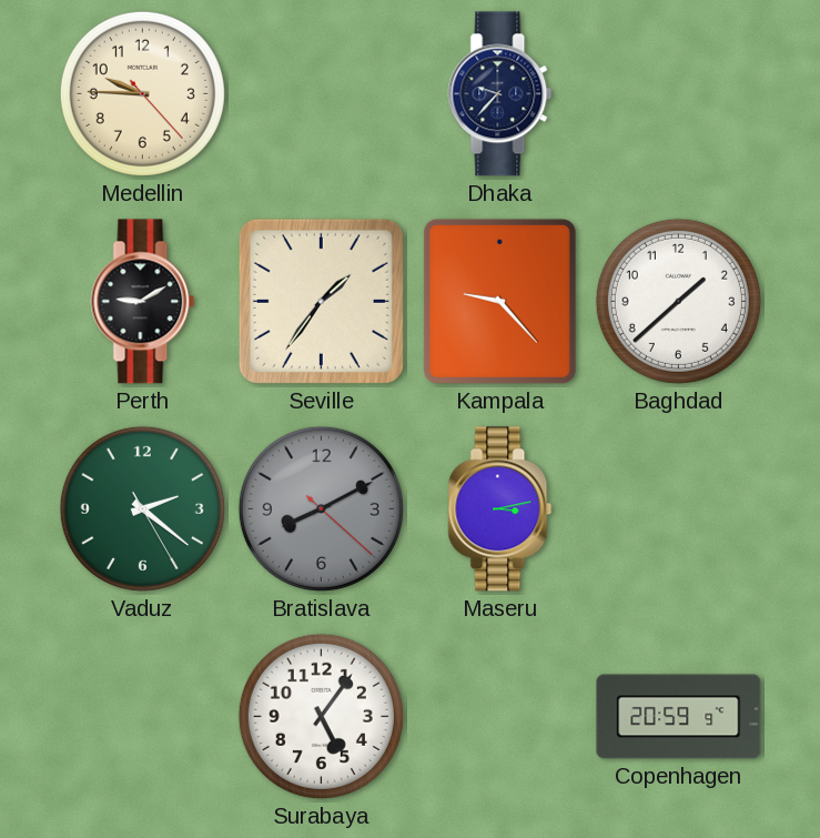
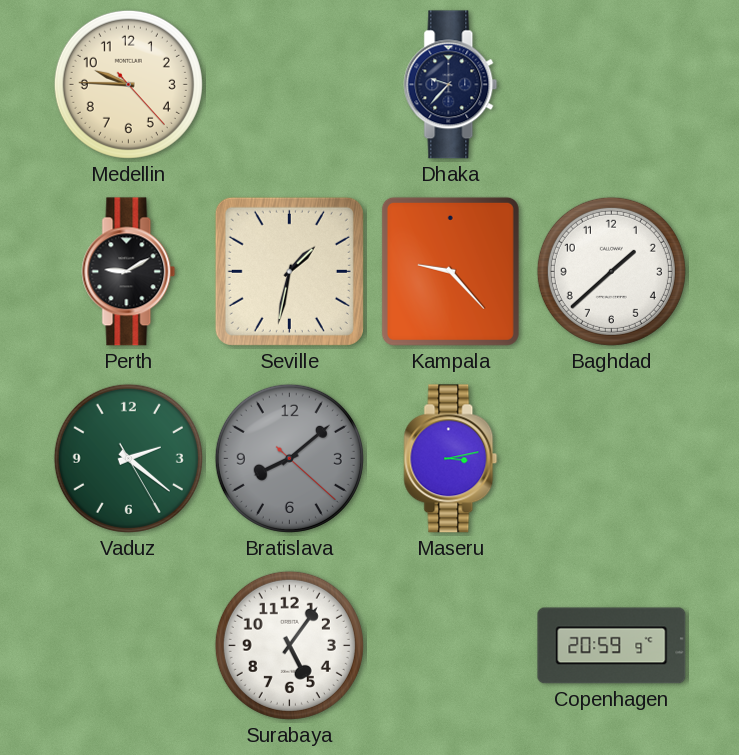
Seville: 1:36 -> 1:32 (289, 271)
Bratislava: 8:10 -> 8:08 (289, 458)
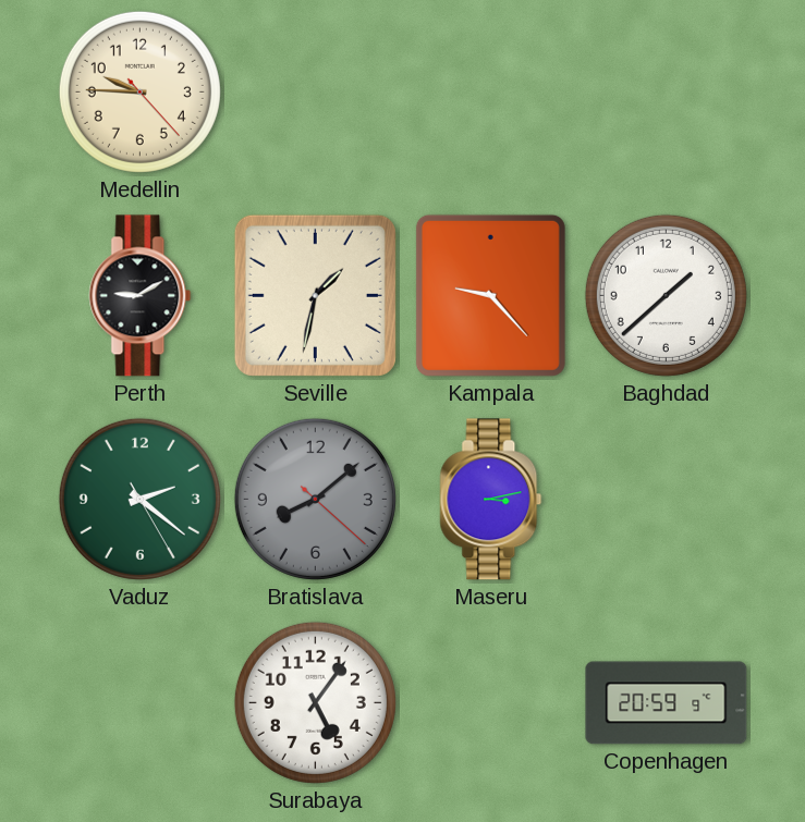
Dhaka: 9:37 -> none (451, 85)
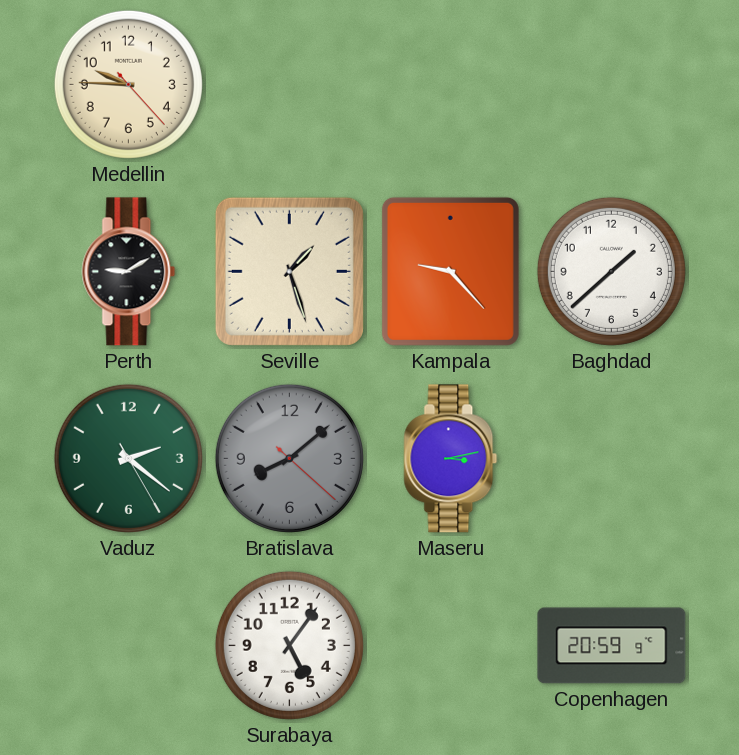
Seville: 1:32 -> 1:27 (289, 271)
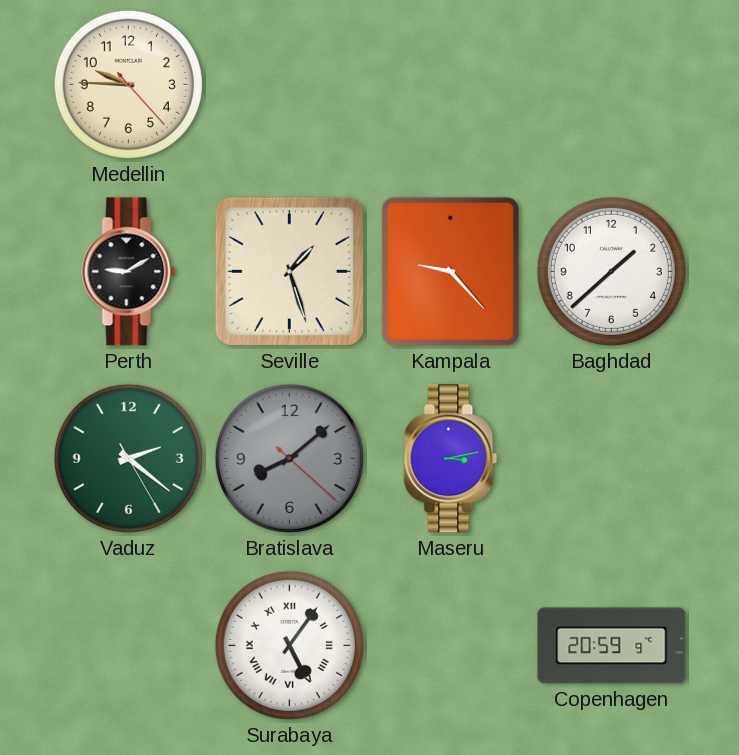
Surabaya numerals: Arabic -> Roman (289, 645)
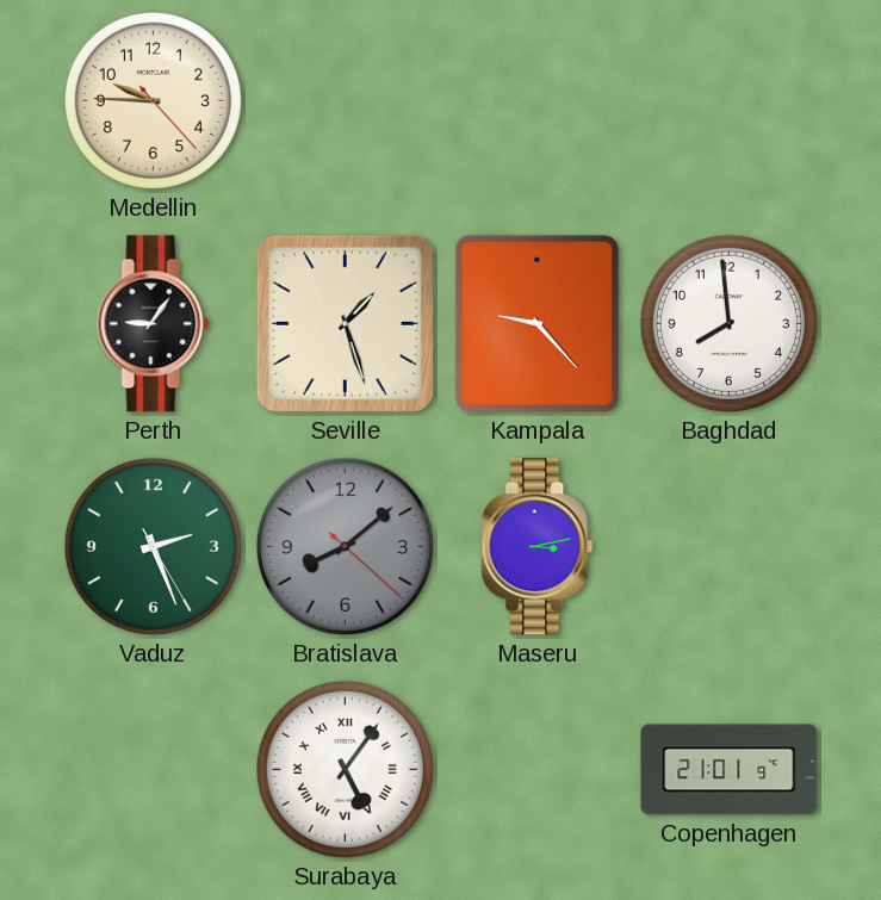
Perth: 9:10 -> 9:06 (154, 324)
Baghdad: 1:38 -> 7:59 (728, 323)
Vaduz: 2:21 -> 2:26 (153, 546)
Copenhagen: 20:59 -> 21:01 (730, 770)
